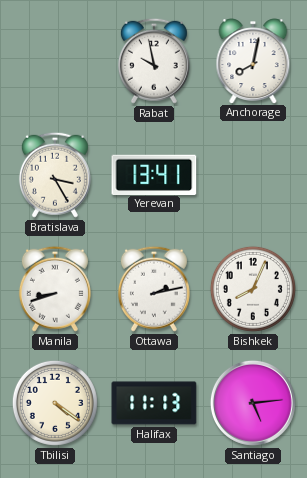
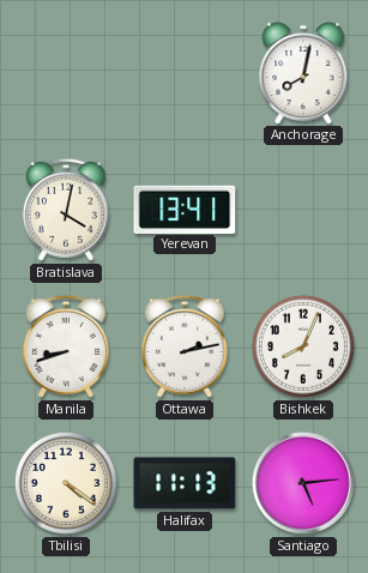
Rabat: 9:58 -> none (154, 61)
Bratislava: 3:25 -> 4:02 (66, 210)
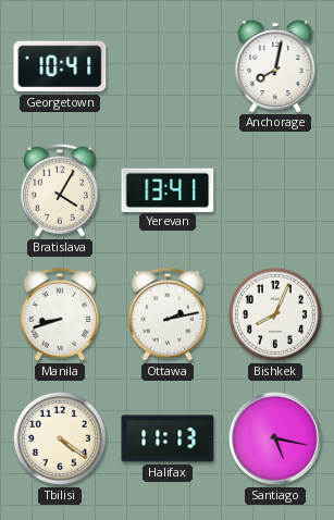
Georgetown: none -> 10:41 (60, 66)
Bratislava: 4:02 -> 4:05 (60, 190)
Santiago: 5:14 -> 5:17 (275, 438)
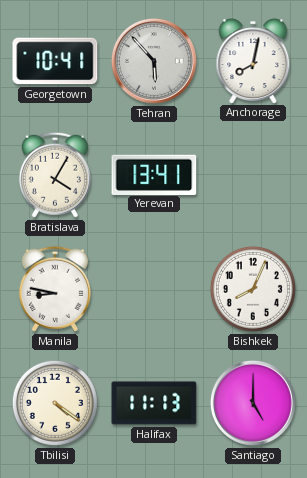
Tehran: none -> 5:53 (154, 61)
Manila: 8:42 -> 8:47 (55, 289)
Ottawa: 2:13 -> none (168, 314)
Santiago: 5:17 -> 5:00 (253, 403)
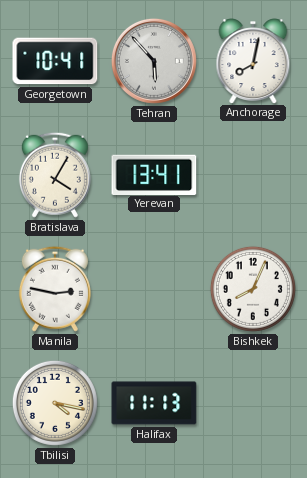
Manila: 8:47 -> 2:47 (55, 289)
Tbilisi: 4:21 -> 4:17 (55, 403)
Santiago: 5:00 -> none (253, 403)
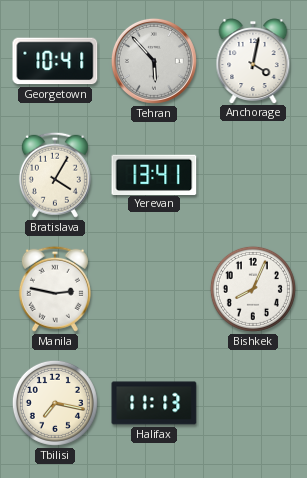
Anchorage: 8:02 -> 4:02 (253, 61)
Tbilisi: 4:17 -> 7:17 (55, 403)
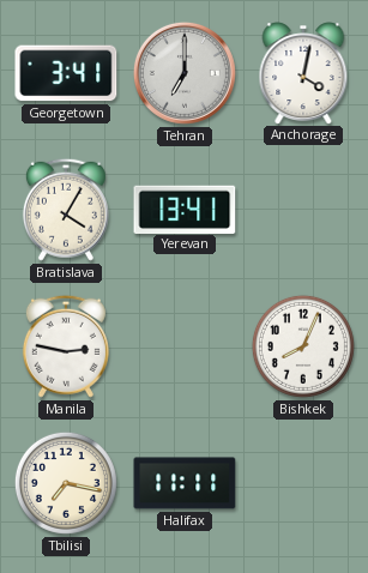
Georgetown: 10:41 -> 3:41 (66, 73)
Tehran: 5:53 -> 7:00 (185, 73)
Halifax: 11:13 -> 11:11 (185, 483)
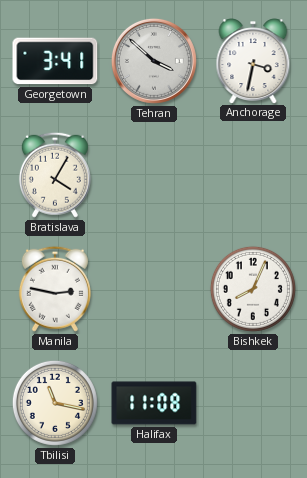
Tehran: 7:00 -> 3:52 (154, 61)
Anchorage: 4:02 -> 3:32 (253, 61)
Yerevan: 13:41 -> none (185, 209)
Tbilisi: 7:17 -> 11:17 (55, 403)
Halifax: 11:11 -> 11:08 (154, 403)
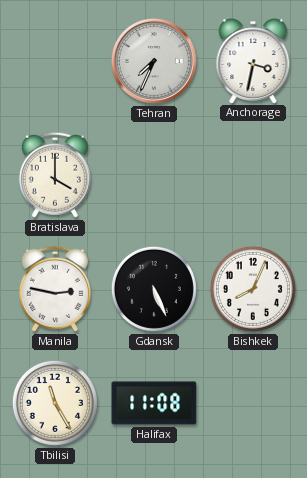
Georgetown: 3:41 -> none (55, 61)
Tehran: 3:52 -> 7:34 (154, 61)
Bratislava: 4:05 -> 4:00 (55, 175)
Gdansk: none -> 5:26 (154, 289)
Tbilisi: 11:17 -> 11:25 (55, 403)
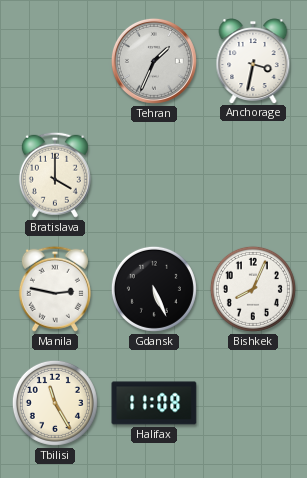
Tehran: 7:34 -> 1:34 (154, 61)
